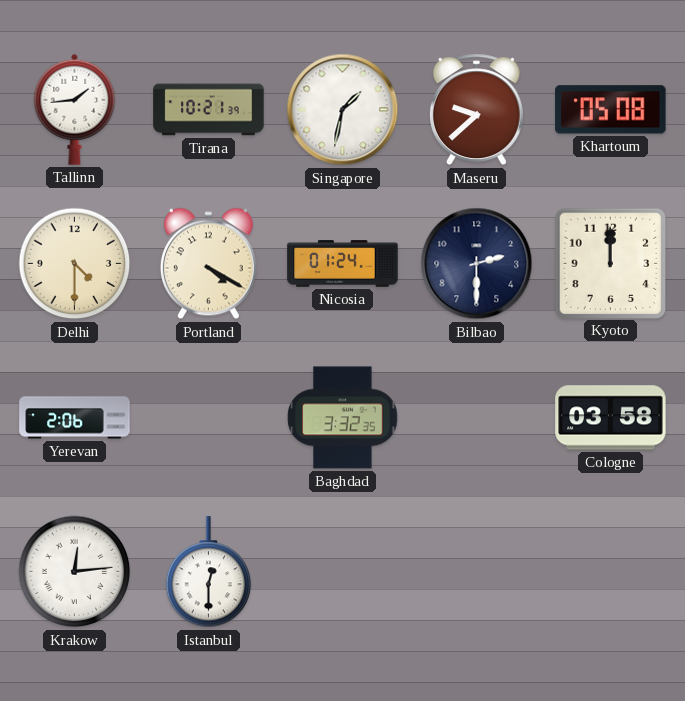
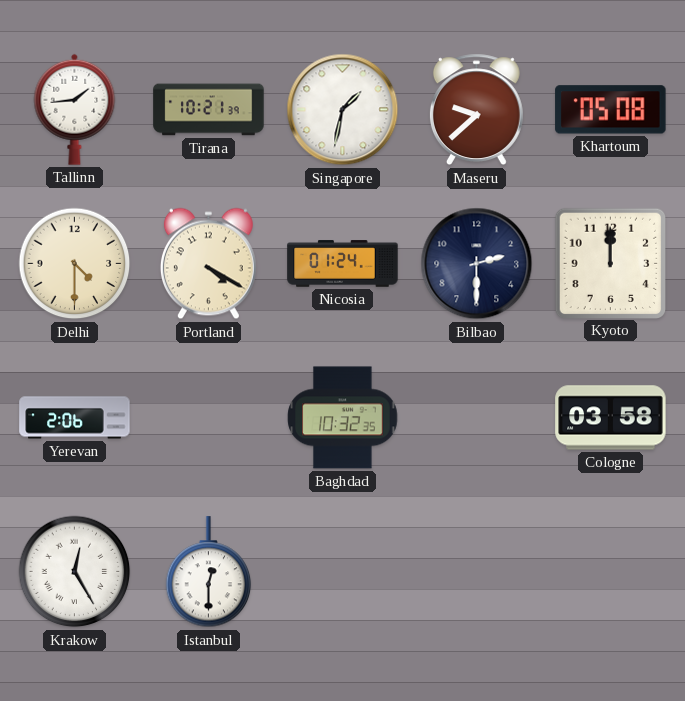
Baghdad: 3:32 -> 10:32 (343, 418)
Krakow: 12:14 -> 12:25 (75, 572)
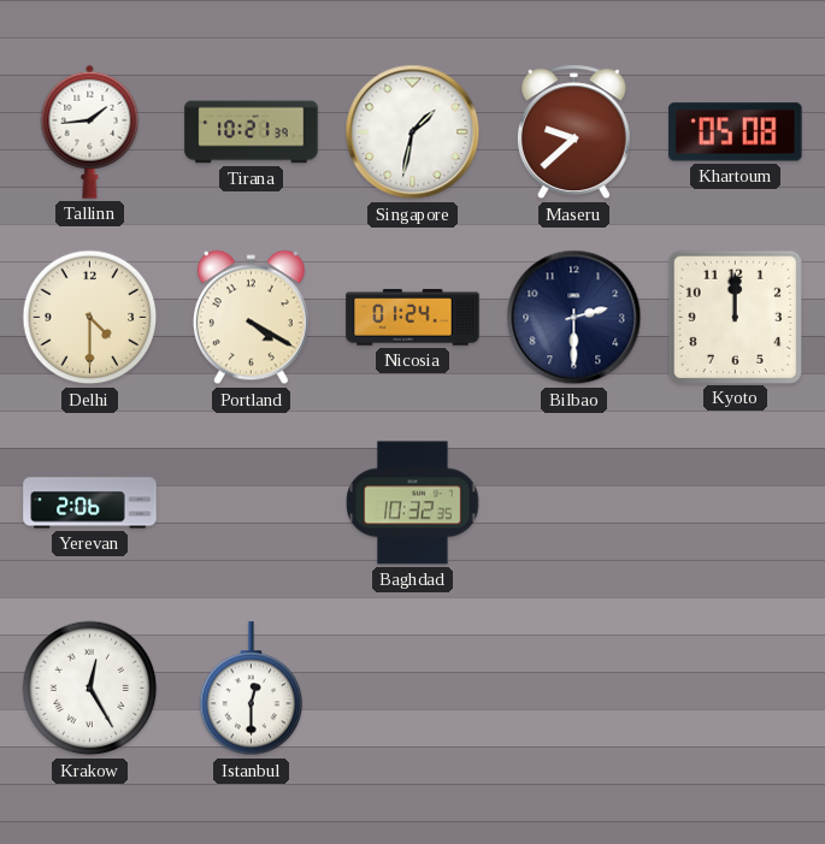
Cologne: 03:58 -> none (611, 418)
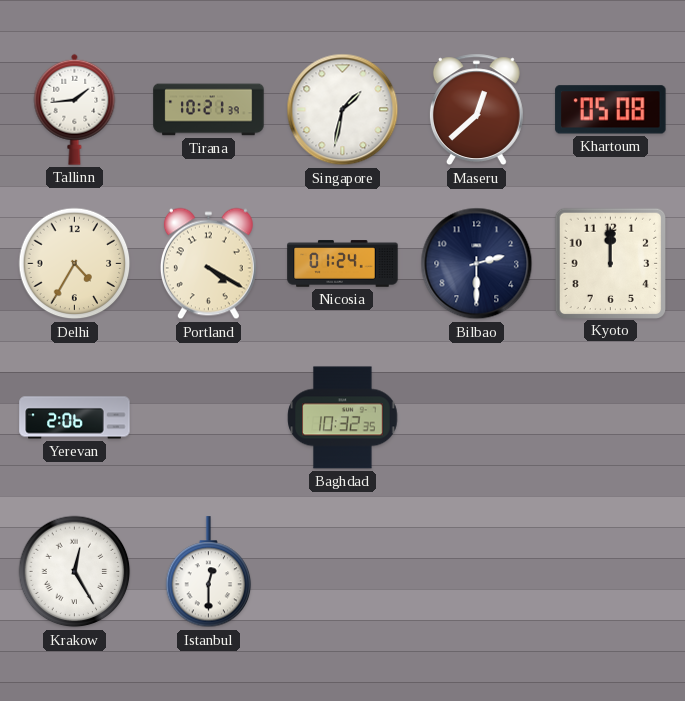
Maseru: 9:38 -> 12:38 (476, 110)
Delhi: 4:30 -> 4:35 (75, 264)
